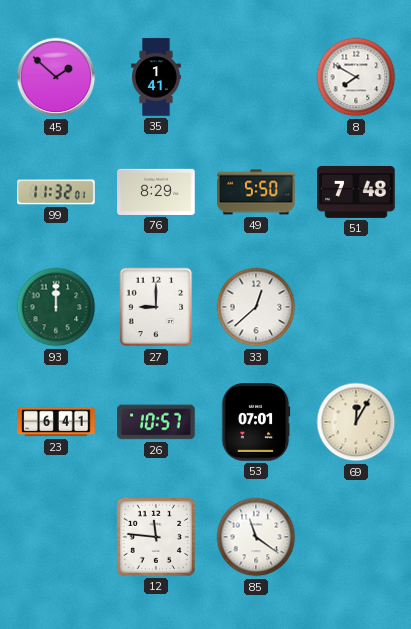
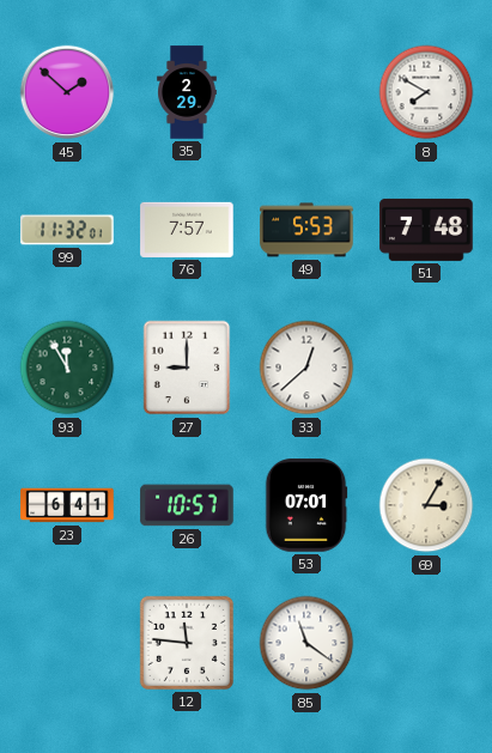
35: 1:41 -> 2:29 (187, 92)
76: 8:29 -> 7:57 (187, 230)
49: 5:50 -> 5:53 (306, 230)
93: 12:00 -> 11:55 (67, 368)
69: 12:05 -> 3:05 (426, 505)
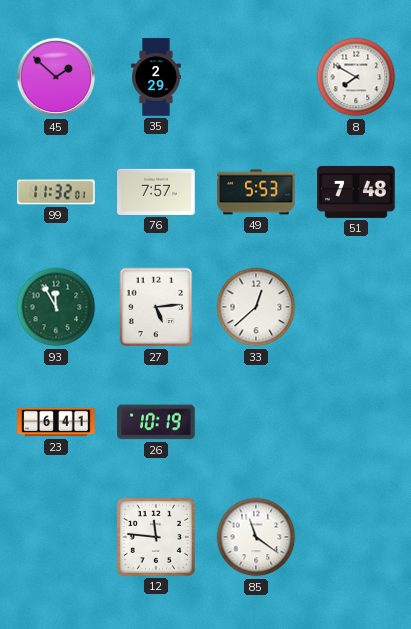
27: 9:00 -> 5:14 (156, 307)
26: 10:57 -> 10:19 (156, 422)
53: 07:01 -> none (306, 505)
69: 3:05 -> none (426, 505)
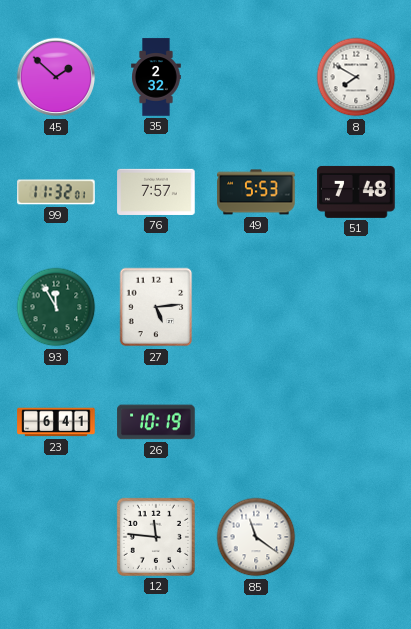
35: 2:29 -> 2:32 (156, 77)
33: 12:38 -> none (256, 307)
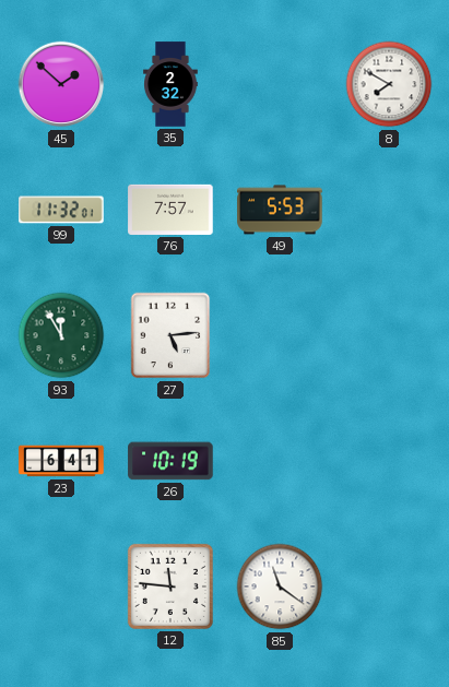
51: 7:48 -> none (356, 192)
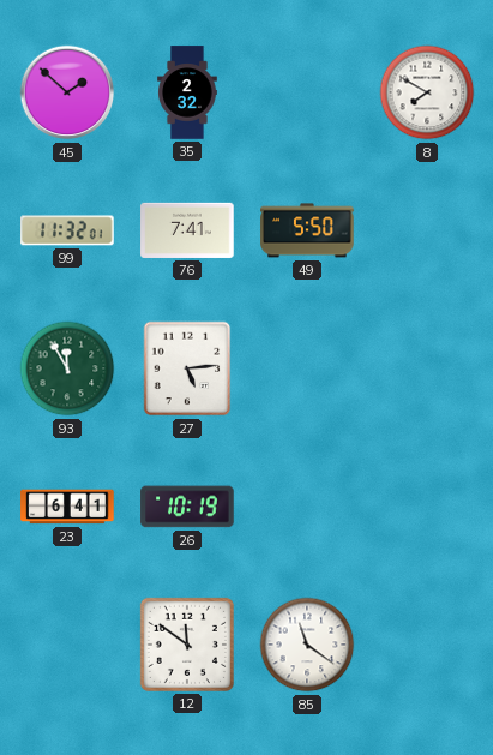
76: 7:57 -> 7:41 (187, 230)
49: 5:53 -> 5:50 (307, 230)
12: 11:46 -> 11:51 (187, 645)
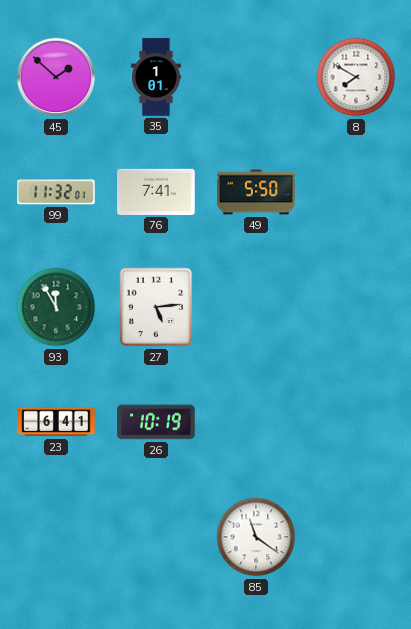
35: 2:32 -> 1:01 (156, 77)
12: 11:51 -> none (187, 645)
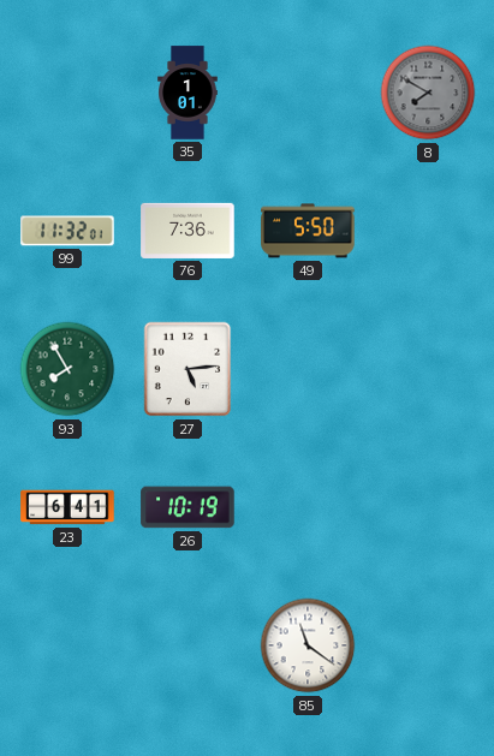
45: 1:52 -> none (56, 77)
8 dial: white -> grey (428, 93)
76: 7:41 -> 7:36 (188, 231)
93: 11:55 -> 7:55 (67, 369)
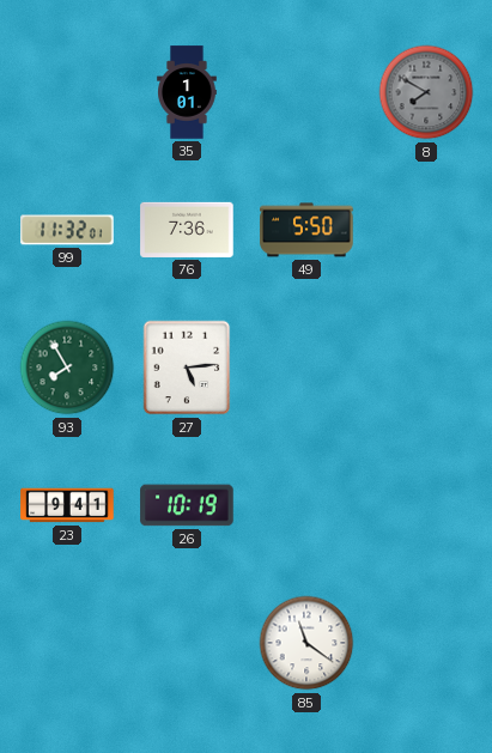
23: 6:41 -> 9:41 (67, 505)
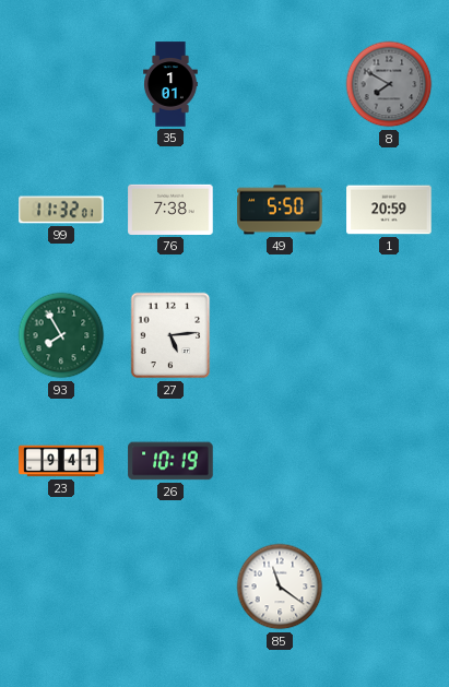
76: 7:36 -> 7:38 (170, 210)
1: none -> 20:59 (389, 210)
